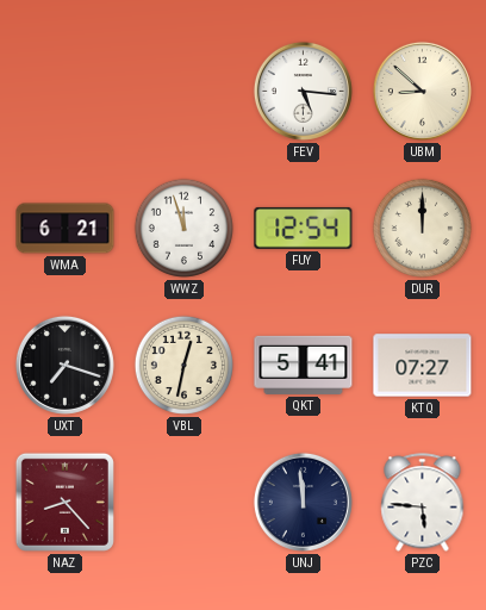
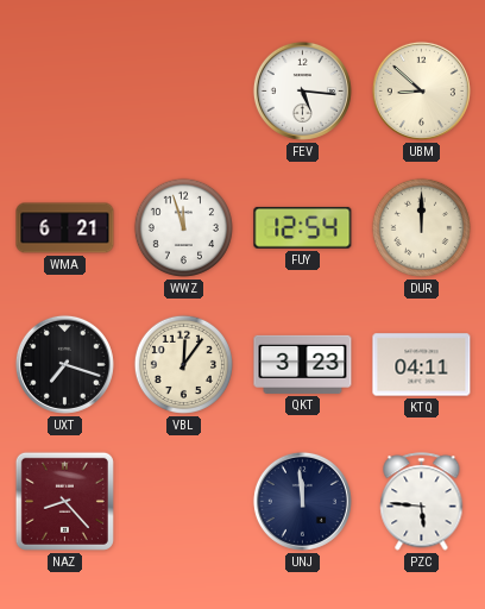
VBL: 12:32 -> 12:06 (183, 364)
QKT: 5:41 -> 3:23 (303, 364)
KTQ: 07:27 -> 04:11 (422, 365)
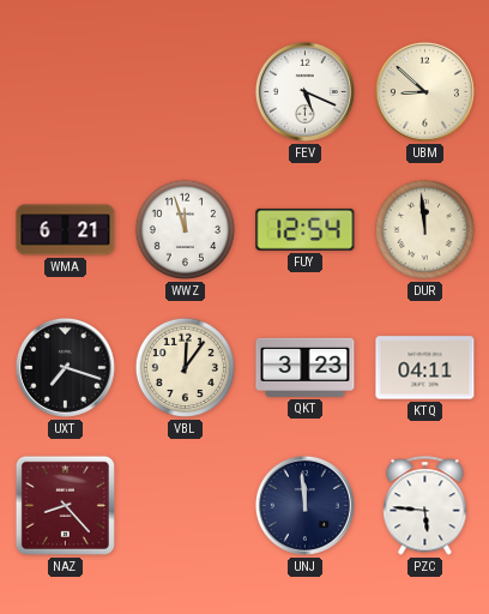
FEV: 5:16 -> 5:19 (304, 91)
DUR: 12:00 -> 11:59 (424, 229)
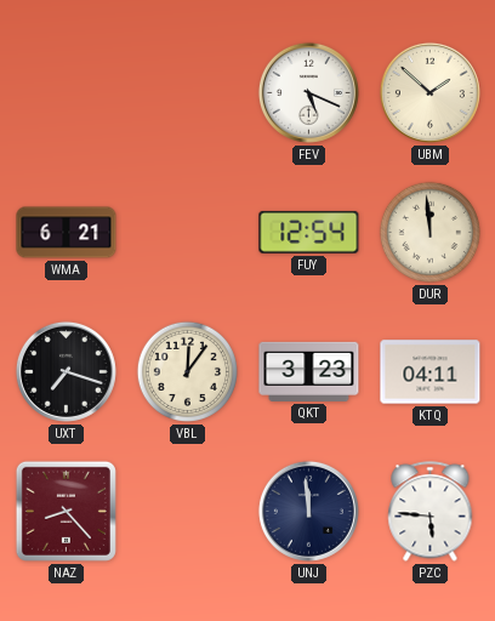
UBM: 8:52 -> 1:52 (429, 92)
WWZ: 11:57 -> none (185, 229)
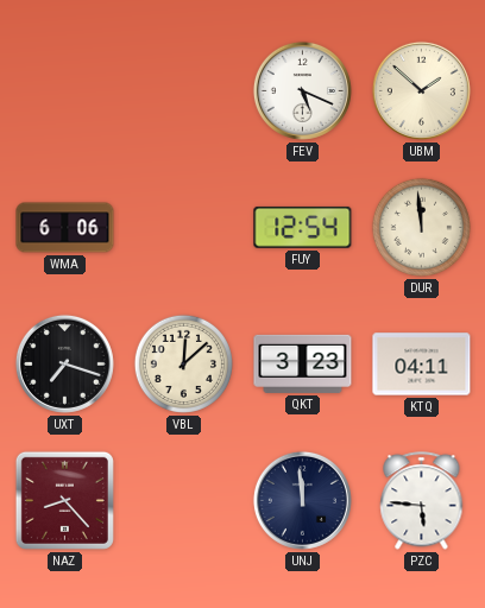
WMA: 6:21 -> 6:06 (65, 228)
VBL: 12:06 -> 12:08 (183, 363)
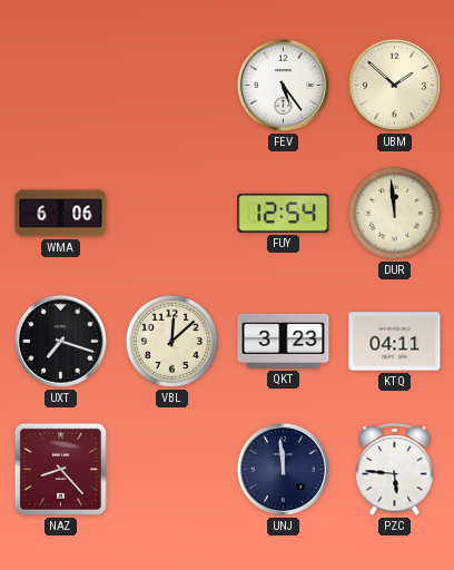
FEV: 5:19 -> 5:24 (283, 85)
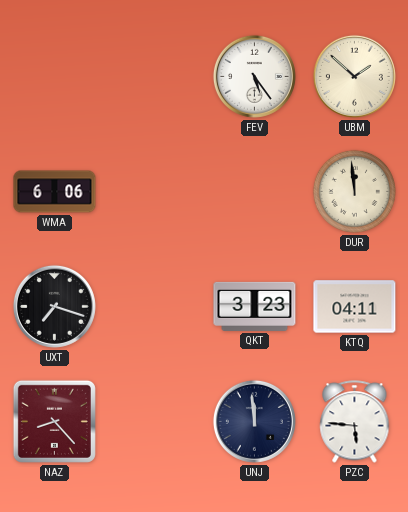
FUY: 12:54 -> none (284, 213)
VBL: 12:08 -> none (171, 341)
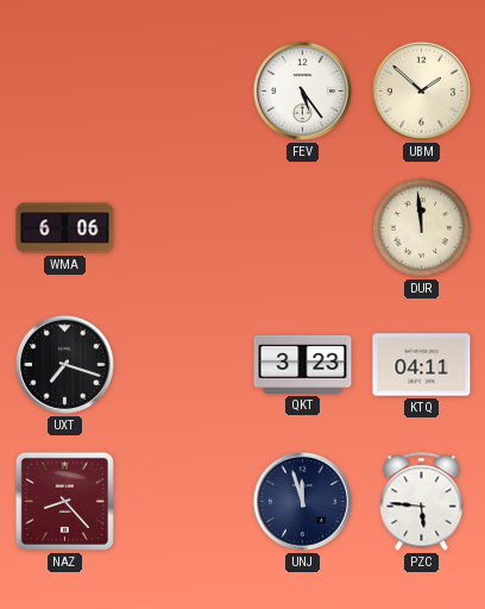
UNJ: 11:59 -> 11:57 (302, 501)
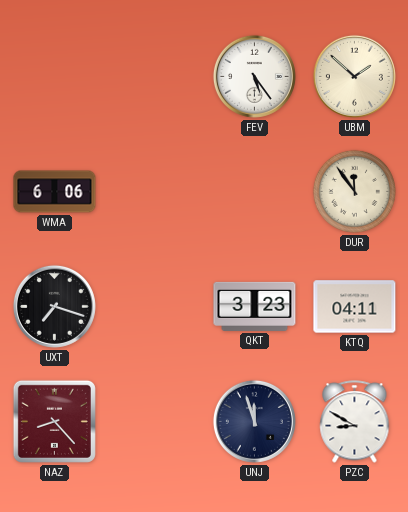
DUR: 11:59 -> 11:54 (354, 191)
PZC: 5:46 -> 8:50 (355, 422)
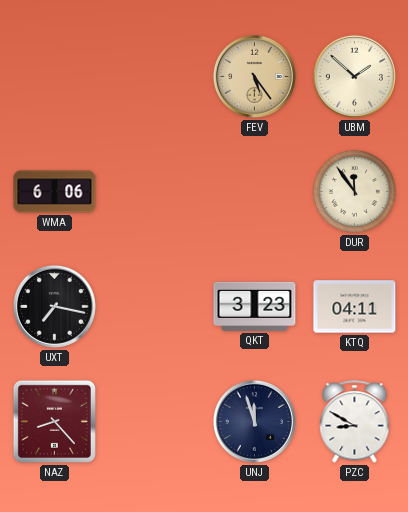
FEV dial: white -> champagne (254, 76)
UXT: 7:18 -> 7:17 (54, 306)
